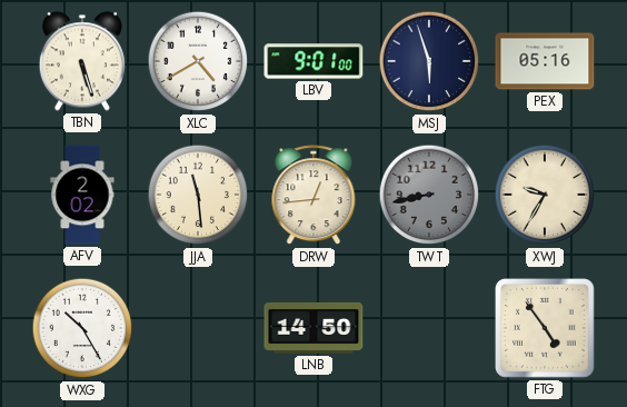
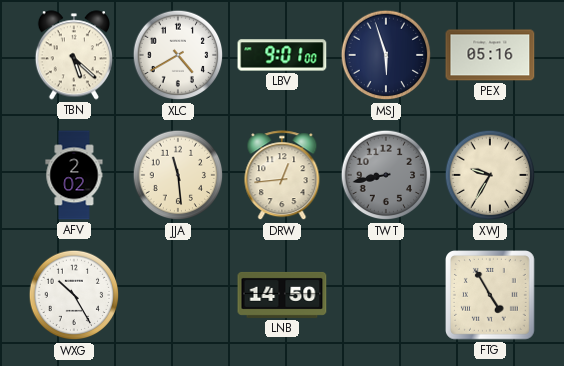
TBN: 5:27 -> 5:22 (74, 55)
FTG: 4:54 -> 4:55 (491, 296)
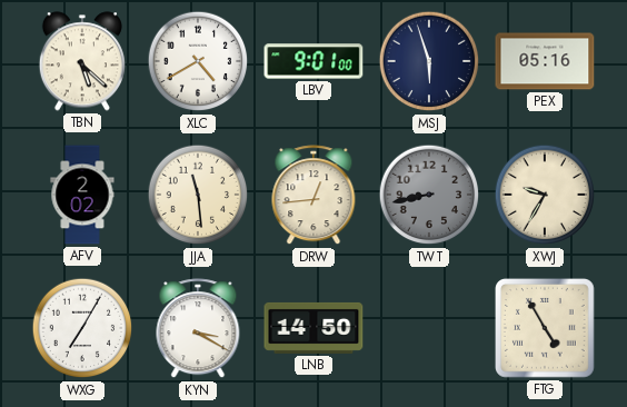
WXG: 10:25 -> 7:05 (82, 328)
KYN: none -> 3:20 (198, 329)
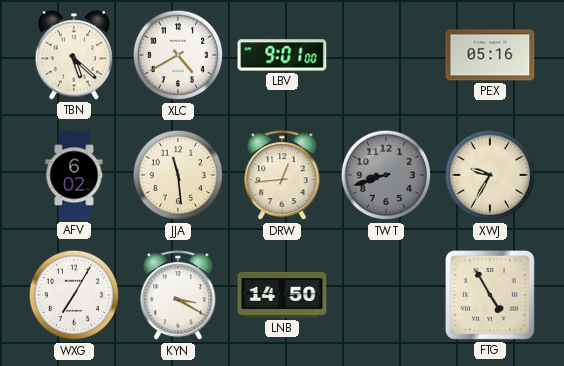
MSJ: 5:57 -> none (429, 61)
AFV: 2:02 -> 6:02 (74, 175)
TWT: 8:43 -> 8:42 (386, 175)
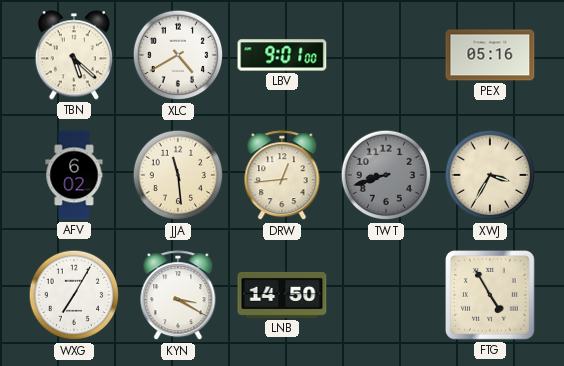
XWJ: 9:35 -> 3:35 (490, 175)
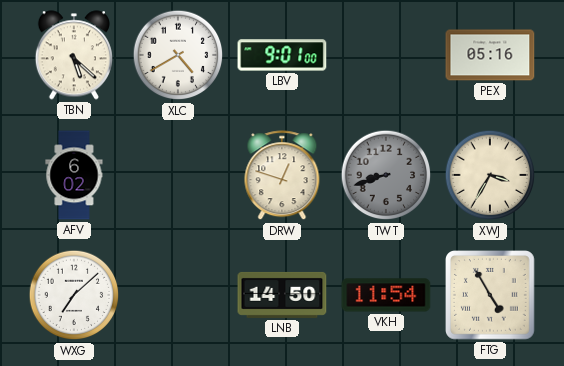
JJA: 11:29 -> none (178, 175)
DRW: 12:44 -> 12:48 (282, 176)
WXG: 7:05 -> 7:08 (74, 295)
KYN: 3:20 -> none (178, 296)
VKH: none -> 11:54 (386, 295)
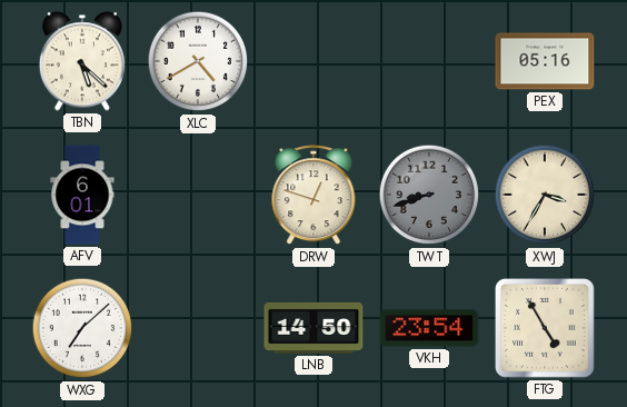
LBV: 9:01 -> none (282, 55)
AFV: 6:02 -> 6:01 (82, 195)
VKH: 11:54 -> 23:54 (429, 328)
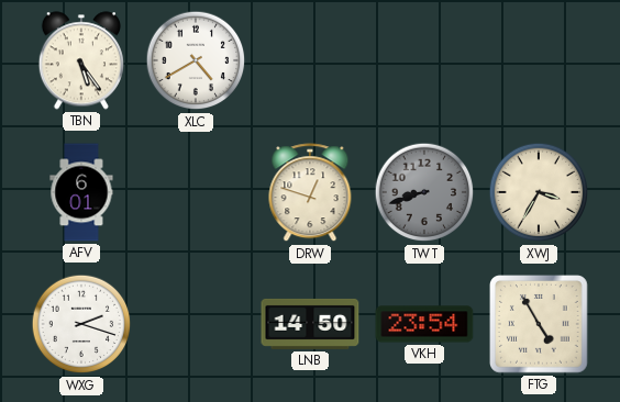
TBN: 5:22 -> 5:24 (81, 60)
PEX: 05:16 -> none (545, 61)
WXG: 7:08 -> 2:18 (81, 324)
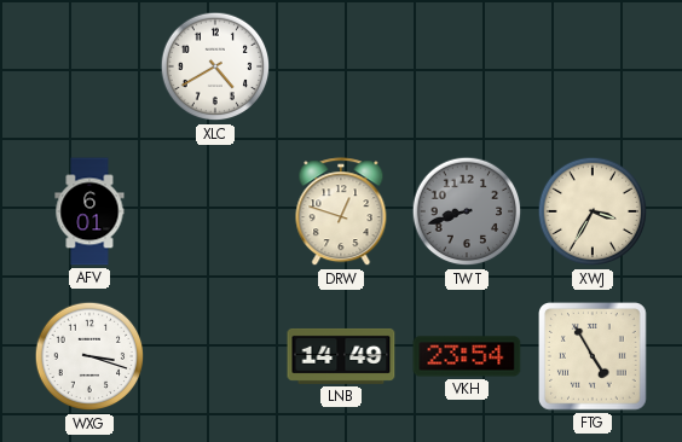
TBN: 5:24 -> none (81, 60)
WXG: 2:18 -> 3:18 (89, 356)
LNB: 14:50 -> 14:49 (341, 356)
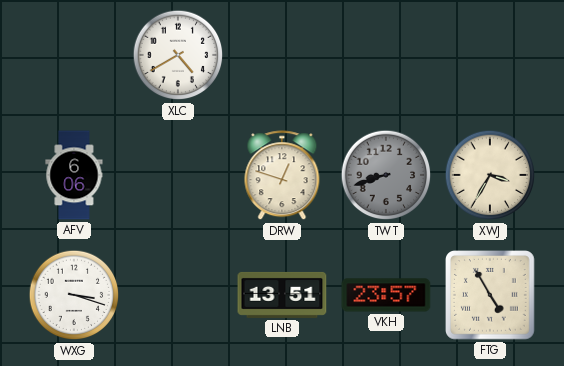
AFV: 6:01 -> 6:06 (74, 175)
LNB: 14:49 -> 13:51 (282, 295)
VKH: 23:54 -> 23:57 (386, 295)
